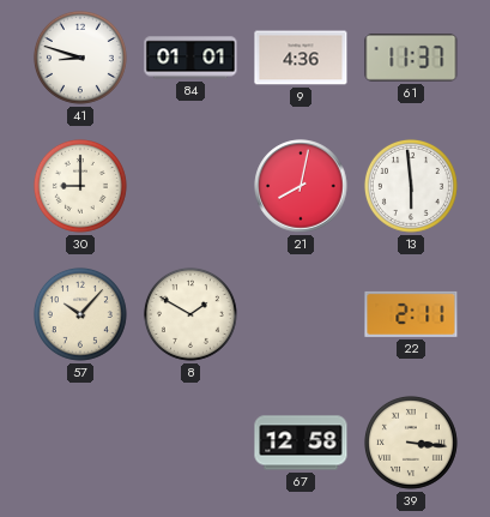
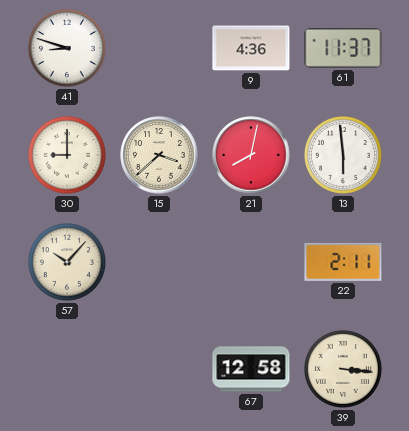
84: 01:01 -> none (190, 58)
15: none -> 3:38 (159, 155)
8: 1:50 -> none (190, 314)
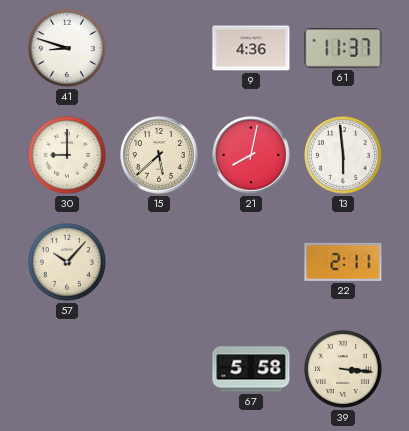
15: 3:38 -> 5:38 (159, 155)
67: 12:58 -> 5:58 (251, 369)
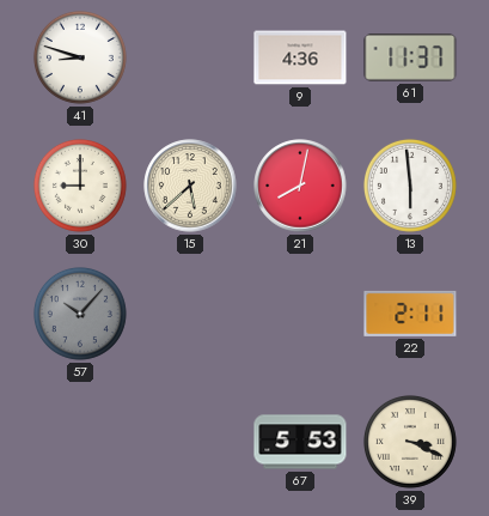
57 dial: cream -> grey (80, 314)
67: 5:58 -> 5:53 (300, 442)
39: 3:16 -> 3:19 (410, 442)
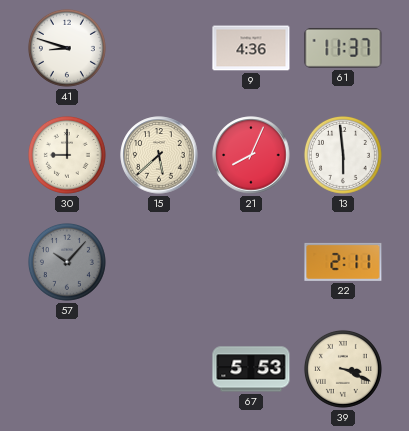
21: 8:02 -> 8:04 (251, 155)
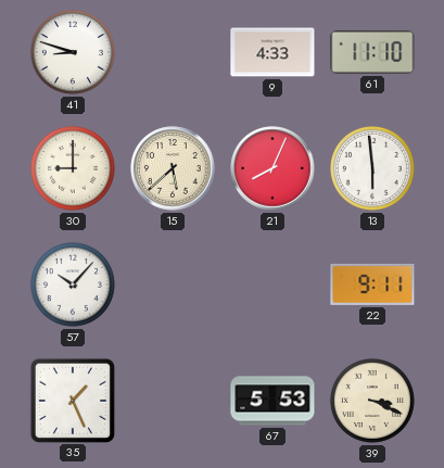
9: 4:36 -> 4:33 (272, 52)
61: 11:37 -> 11:10 (372, 52)
57 dial: grey -> white (73, 284)
22: 2:11 -> 9:11 (372, 284)
35: none -> 1:26 (72, 400)
